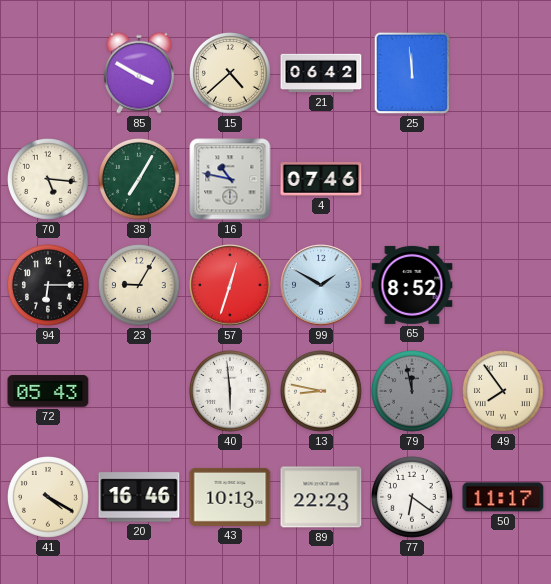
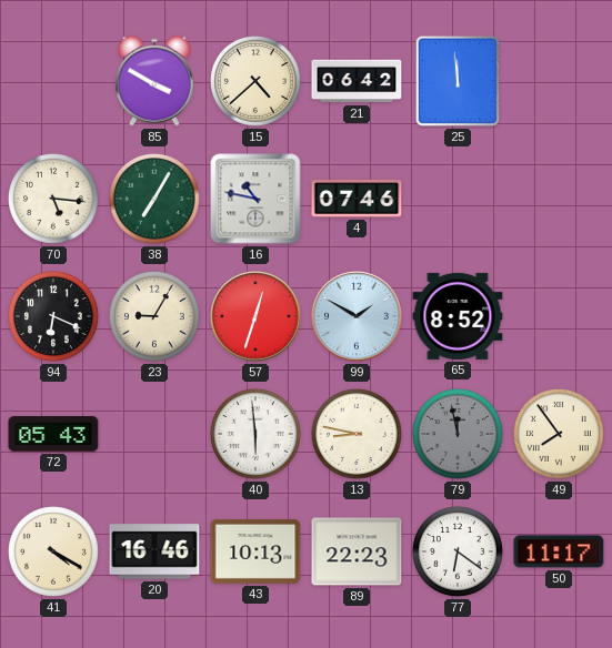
94: 6:15 -> 6:19 (54, 317)
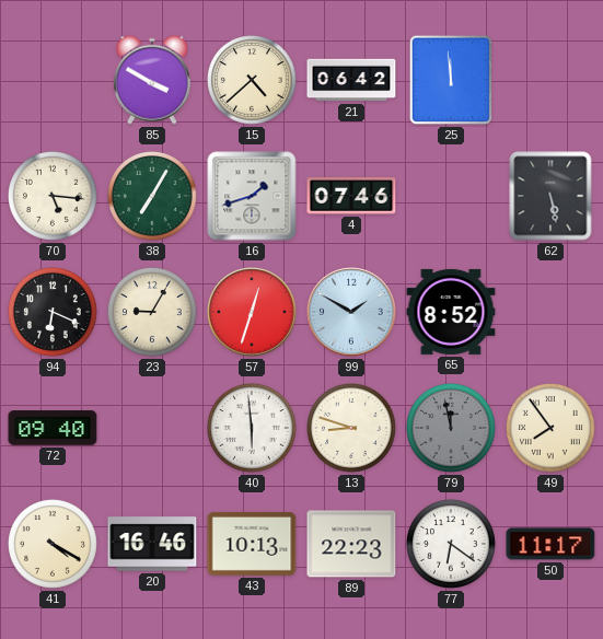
16: 10:47 -> 1:42 (252, 196)
62: none -> 5:28 (550, 196)
72: 05:43 -> 09:40 (53, 428)
13: 8:47 -> 8:48 (352, 429)
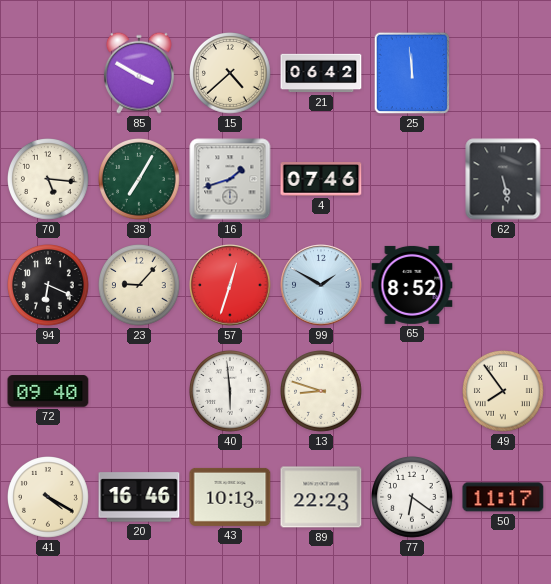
23: 9:05 -> 9:07 (140, 286)
79: 11:58 -> none (452, 429)
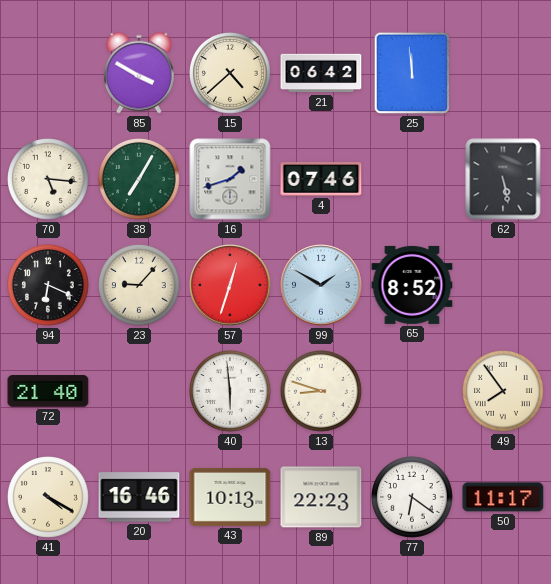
72: 09:40 -> 21:40 (48, 391)
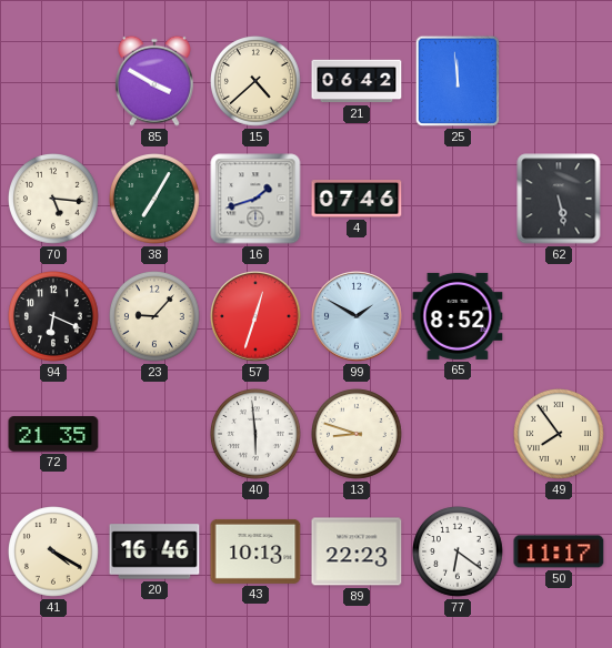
72: 21:40 -> 21:35 (53, 434)
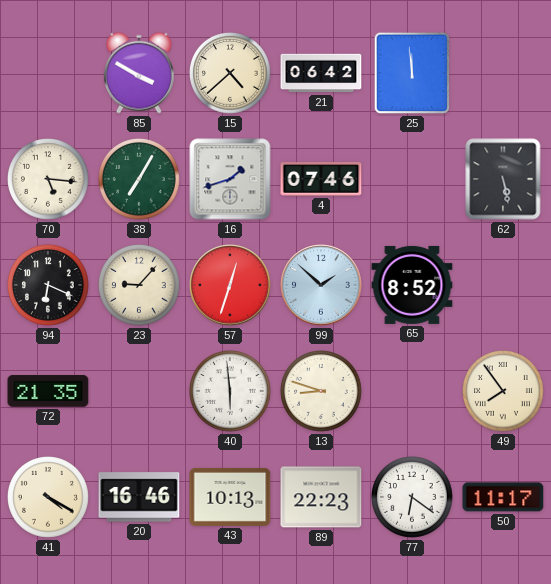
99: 1:50 -> 1:52 (321, 285)
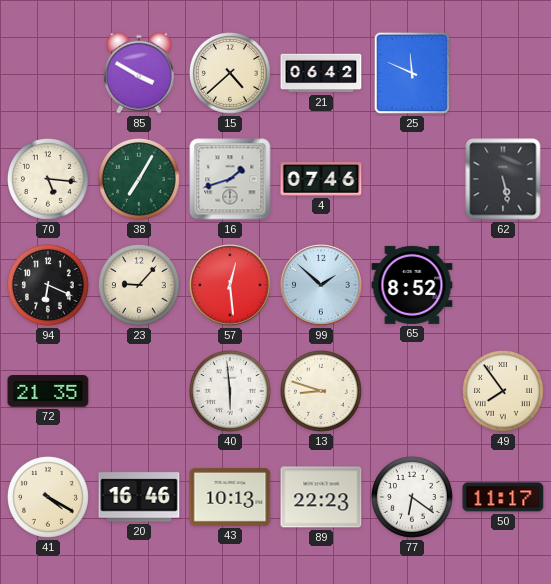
25: 11:59 -> 11:49 (412, 73)
57: 12:33 -> 12:29 (230, 285)
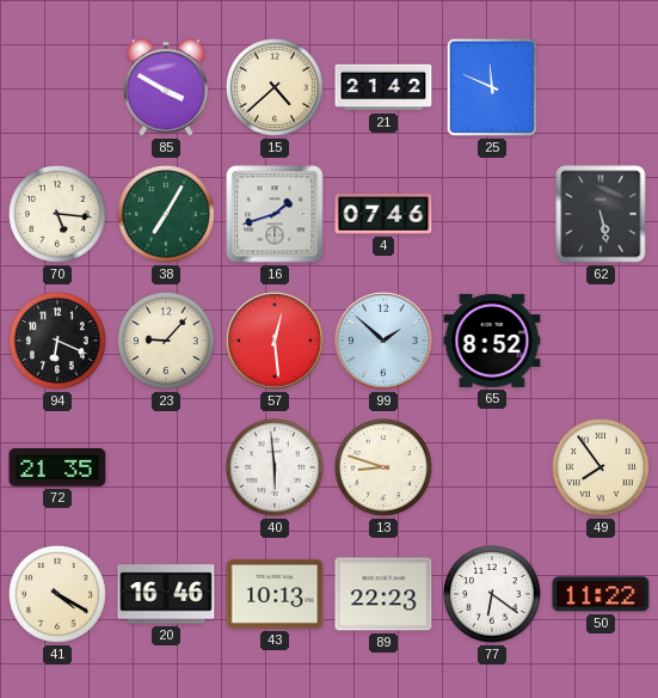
21: 06:42 -> 21:42 (383, 87)
50: 11:17 -> 11:22 (601, 594)
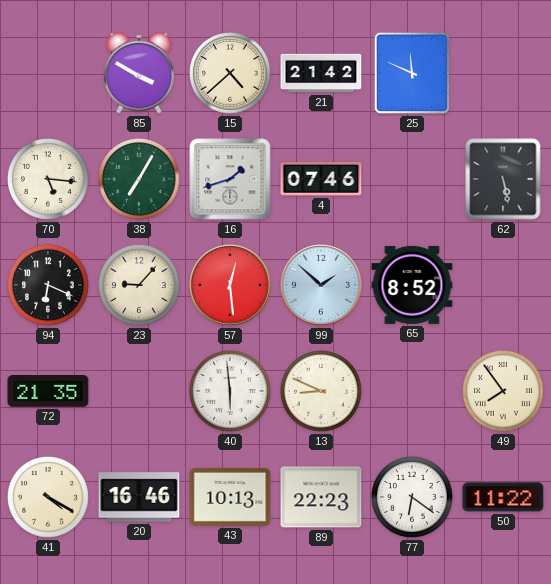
13: 8:48 -> 8:49 (322, 392)
